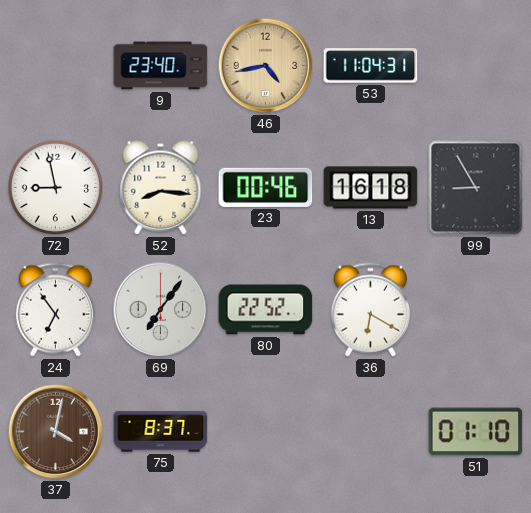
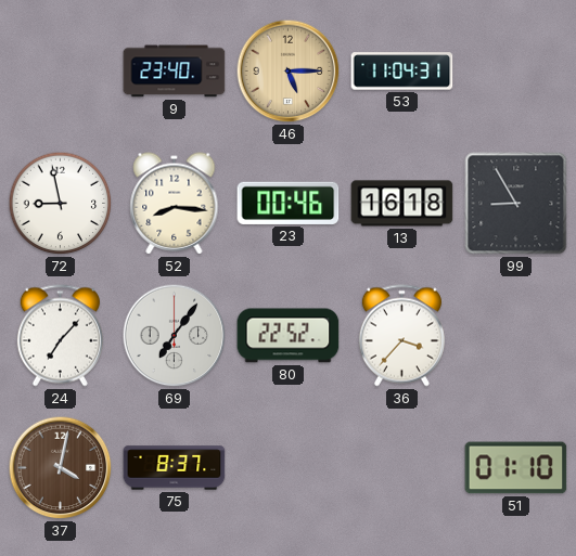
46: 4:43 -> 5:15 (289, 72)
24: 6:54 -> 7:07 (60, 336)
36: 6:20 -> 3:37 (401, 336)
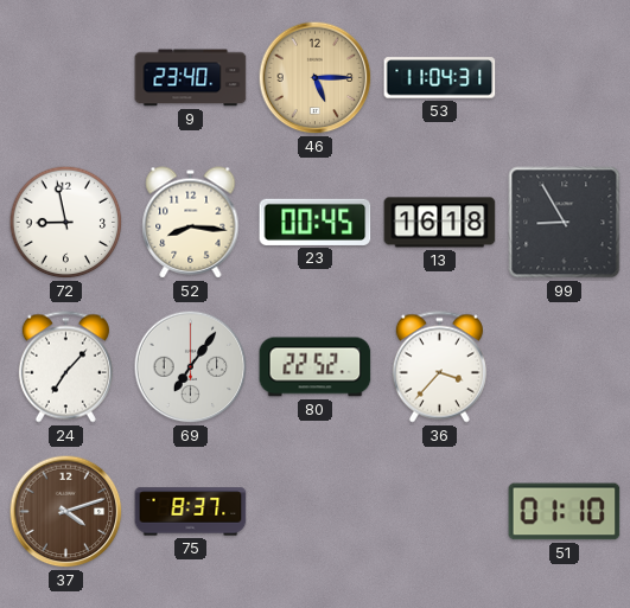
23: 00:46 -> 00:45 (316, 222)
37: 4:02 -> 4:12 (66, 512)
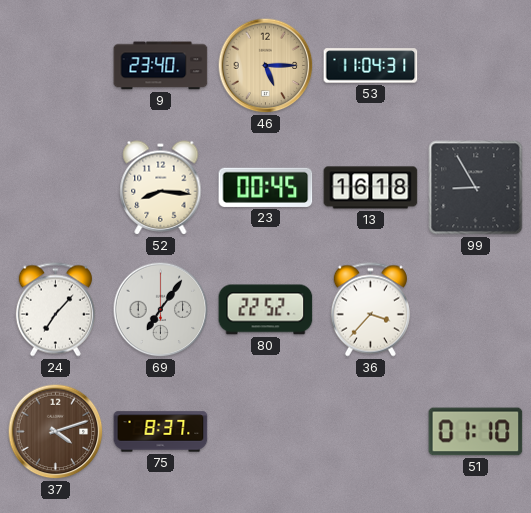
72: 8:58 -> none (66, 223)
